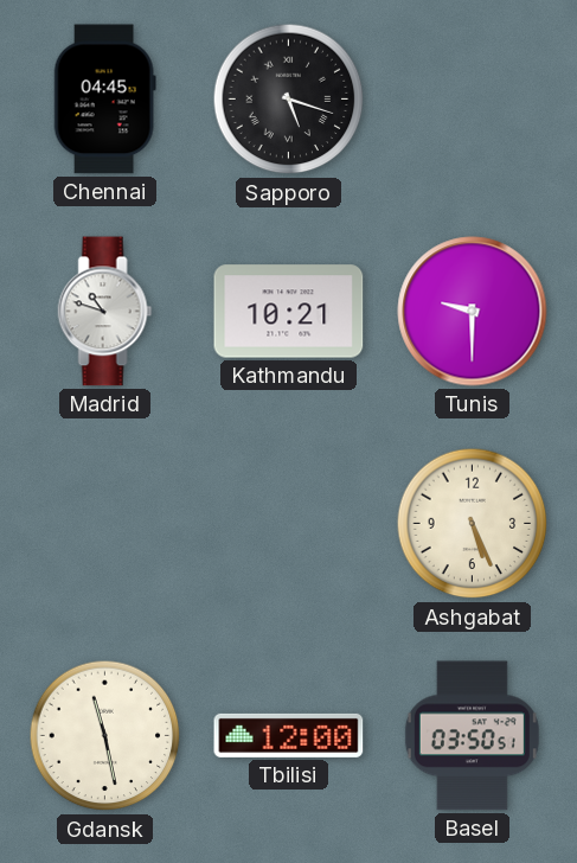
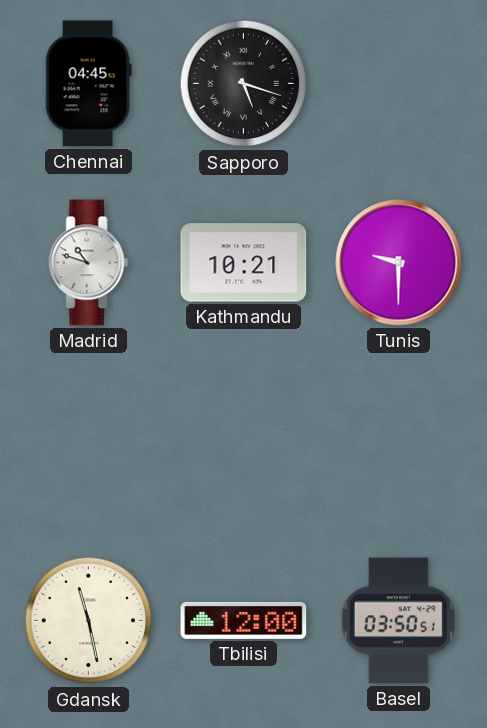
Ashgabat: 5:26 -> none (473, 524)
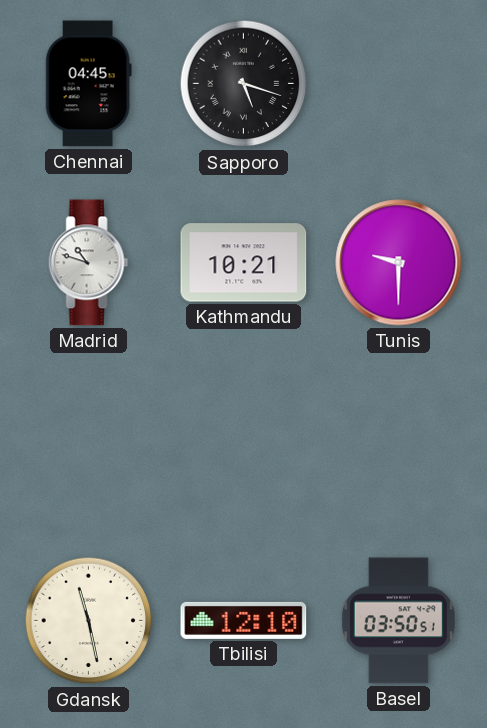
Tbilisi: 12:00 -> 12:10 (244, 620)
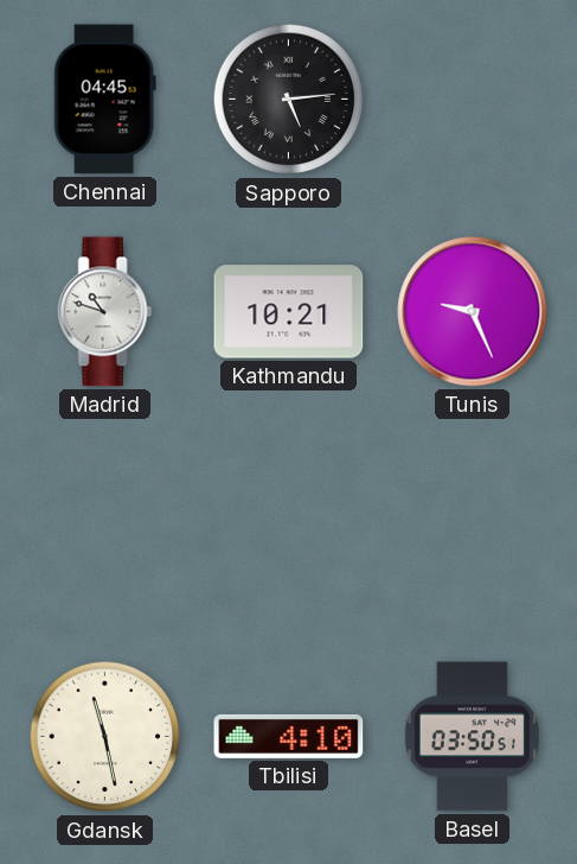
Sapporo: 5:18 -> 5:14 (289, 100)
Tunis: 9:30 -> 9:26 (473, 312)
Tbilisi: 12:10 -> 4:10 (289, 736)
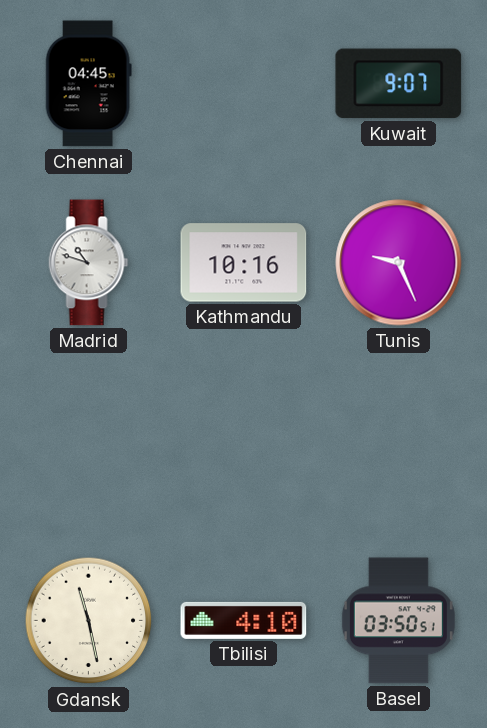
Sapporo: 5:14 -> none (289, 100)
Kuwait: none -> 9:07 (399, 84)
Kathmandu: 10:21 -> 10:16 (244, 263)
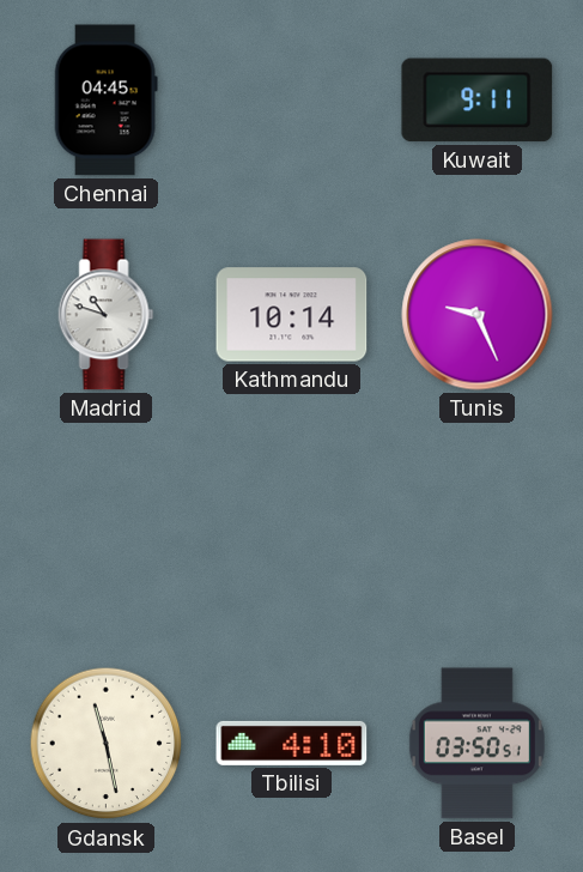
Kuwait: 9:07 -> 9:11 (478, 101)
Kathmandu: 10:16 -> 10:14 (292, 315)
